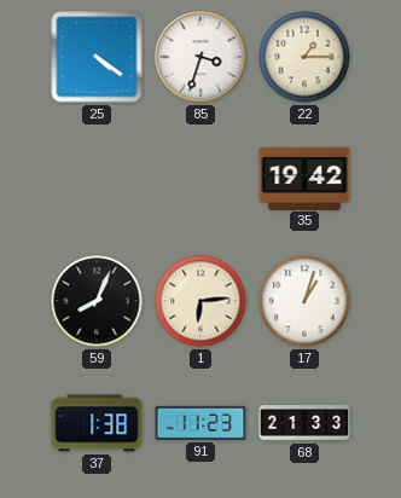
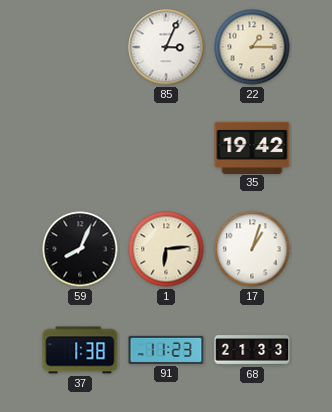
25: 4:21 -> none (97, 57)
85: 3:33 -> 3:04 (166, 47)
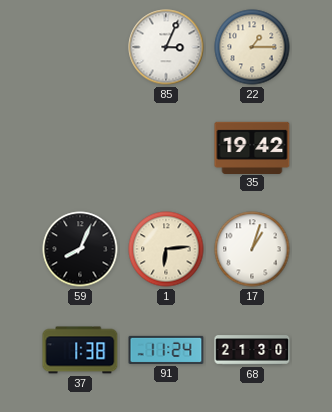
91: 11:23 -> 11:24 (166, 350)
68: 21:33 -> 21:30 (252, 350)
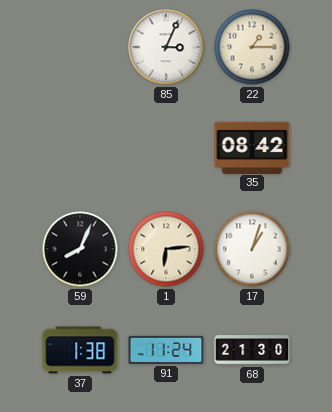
35: 19:42 -> 08:42 (252, 147)
